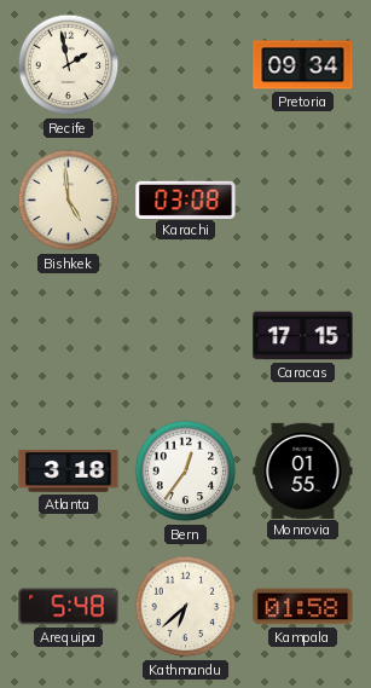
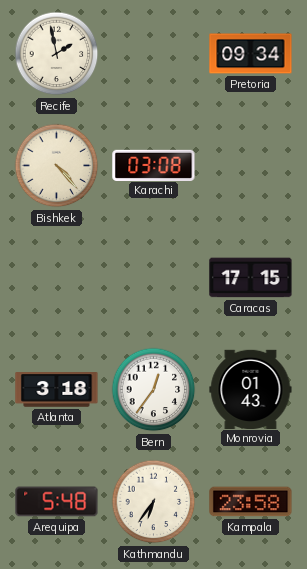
Bishkek: 4:59 -> 4:23 (57, 166)
Monrovia: 01:55 -> 01:43 (251, 389)
Kathmandu: 6:38 -> 6:36 (154, 502)
Kampala: 01:58 -> 23:58 (251, 502)
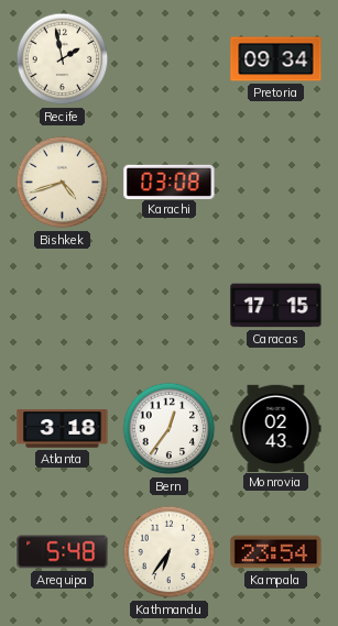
Bishkek: 4:23 -> 4:42 (63, 183)
Monrovia: 01:43 -> 02:43 (276, 428)
Kampala: 23:58 -> 23:54 (276, 552)
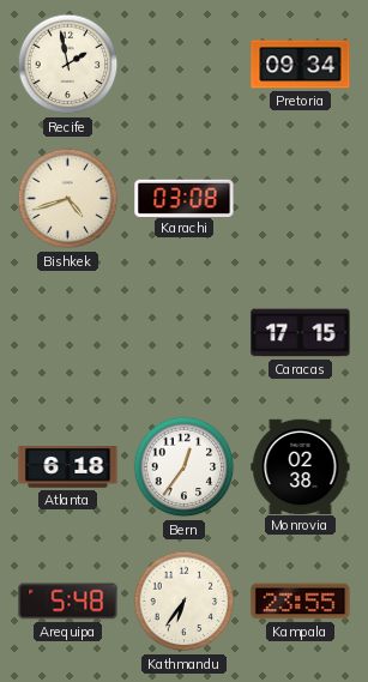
Atlanta: 3:18 -> 6:18 (68, 467)
Monrovia: 02:43 -> 02:38 (301, 466)
Kampala: 23:54 -> 23:55 (301, 602)
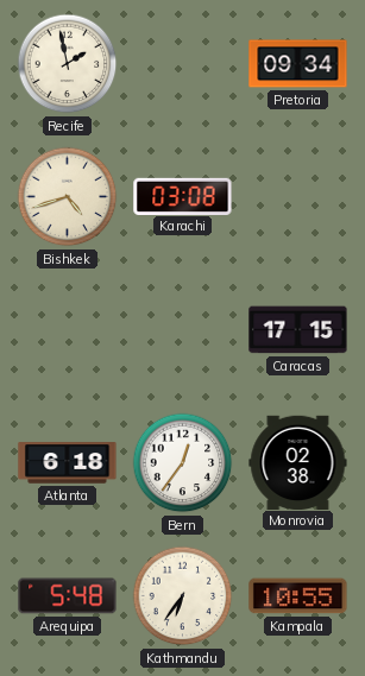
Kampala: 23:55 -> 10:55 (298, 596)
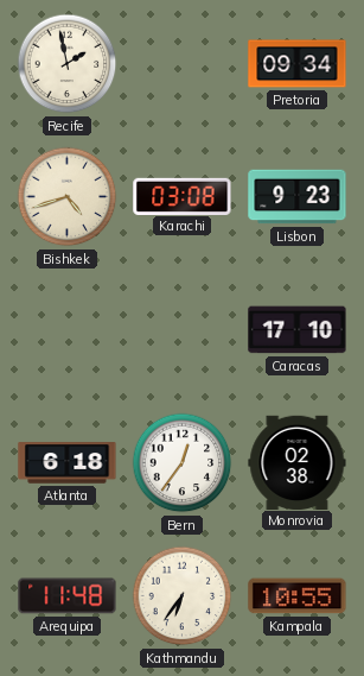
Lisbon: none -> 9:23 (298, 197)
Caracas: 17:15 -> 17:10 (298, 330)
Arequipa: 5:48 -> 11:48 (68, 596)
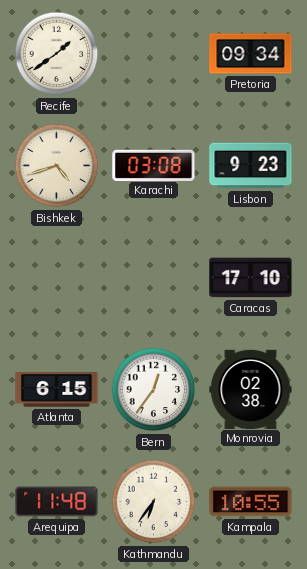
Recife: 1:58 -> 1:39 (57, 54)
Atlanta: 6:18 -> 6:15 (57, 390)
